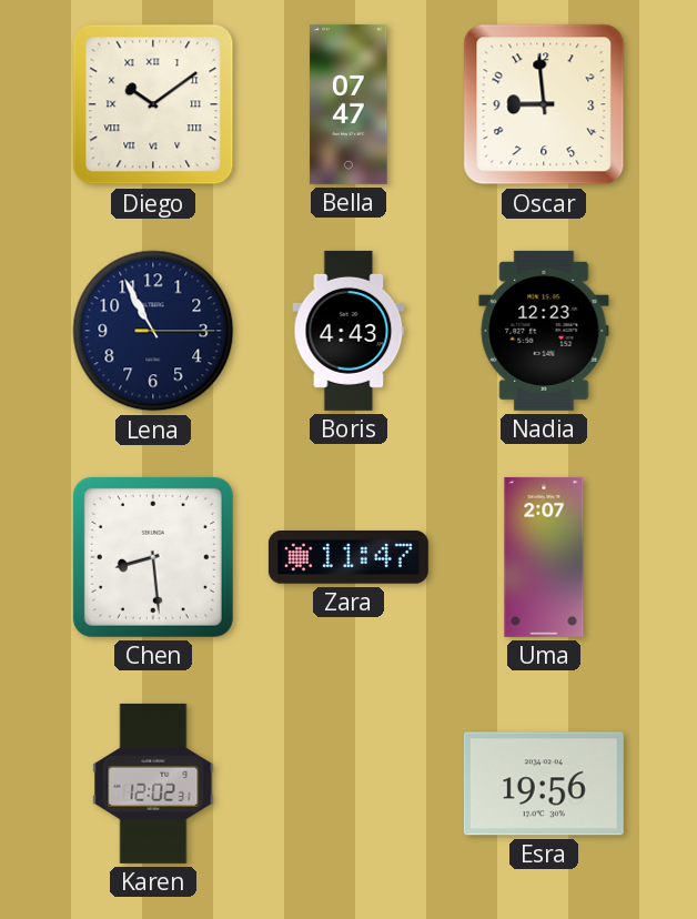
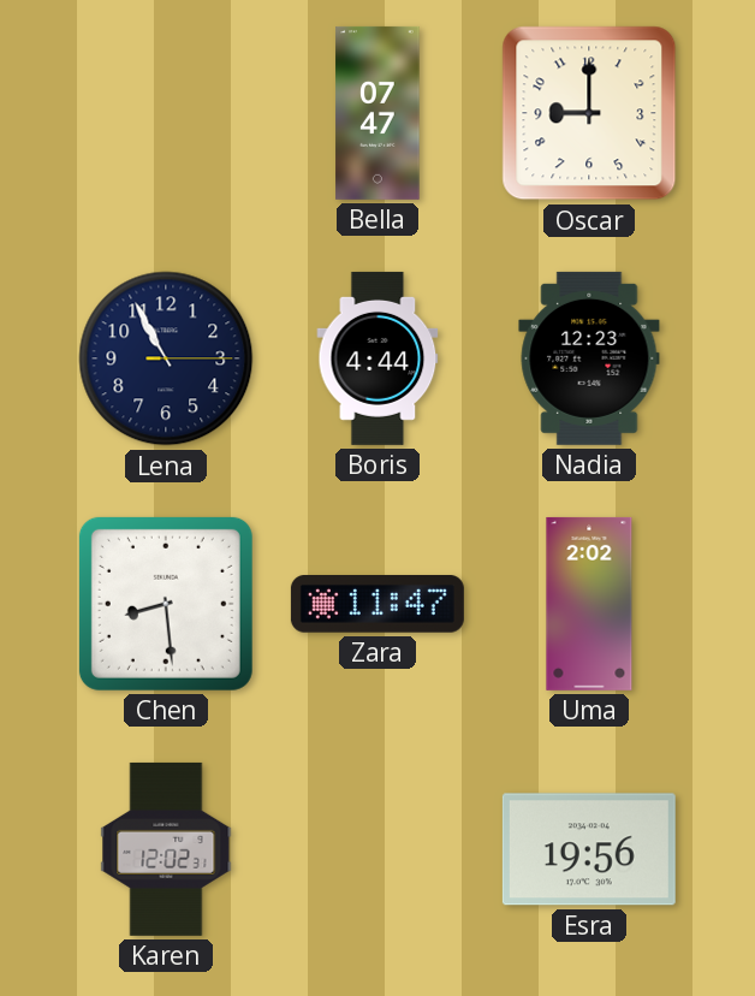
Diego: 10:09 -> none (153, 104)
Oscar: 8:59 -> 9:00 (589, 113)
Boris: 4:43 -> 4:44 (377, 358)
Uma: 2:07 -> 2:02 (589, 604)
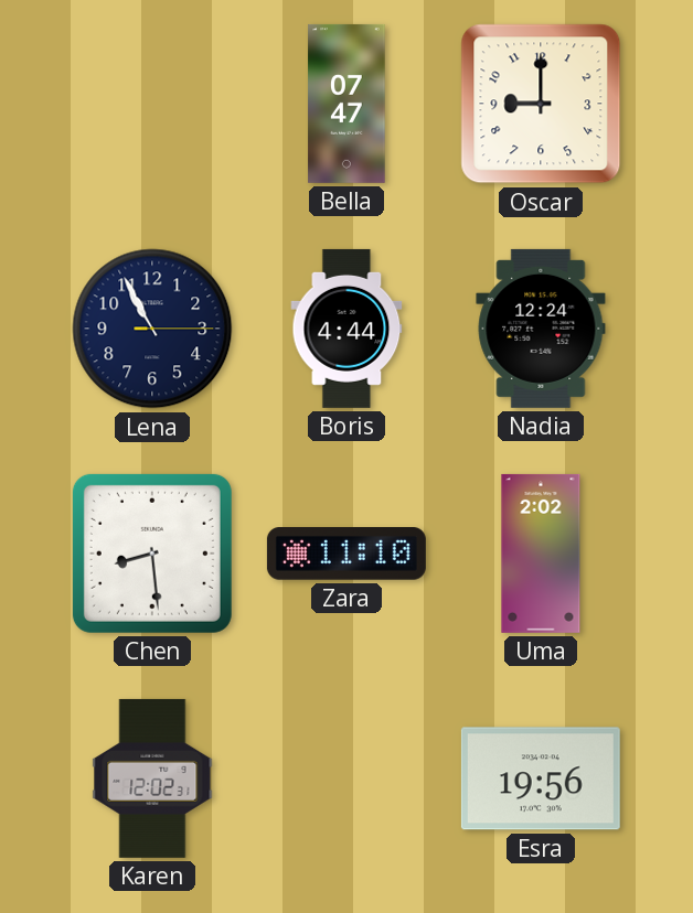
Nadia: 12:23 -> 12:24 (541, 329)
Zara: 11:47 -> 11:10 (346, 554)
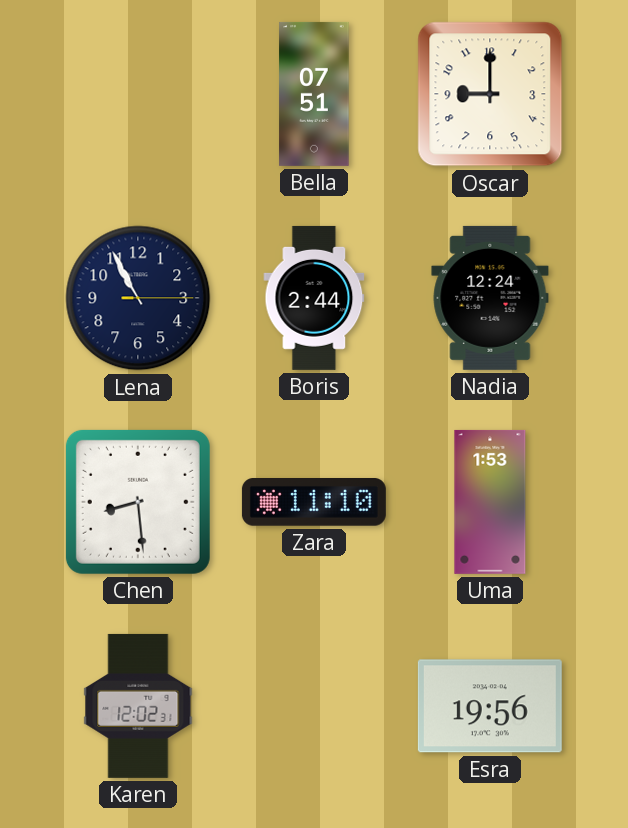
Bella: 07:47 -> 07:51 (314, 94)
Boris: 4:44 -> 2:44 (314, 298)
Uma: 2:02 -> 1:53 (490, 502)
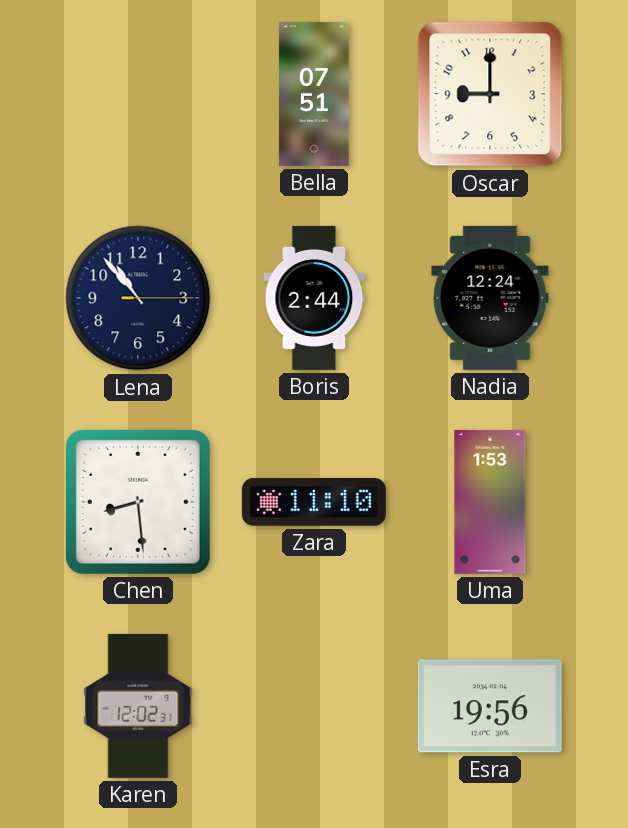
Lena: 10:55 -> 10:53 (138, 298)
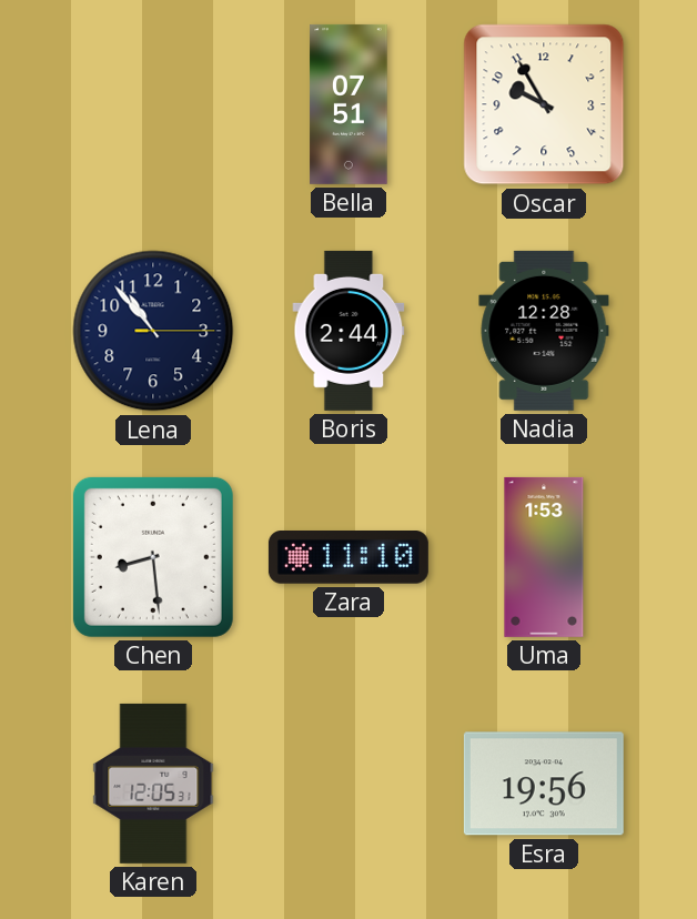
Oscar: 9:00 -> 9:55 (544, 104)
Nadia: 12:24 -> 12:28 (544, 331)
Karen: 12:02 -> 12:05 (153, 784)
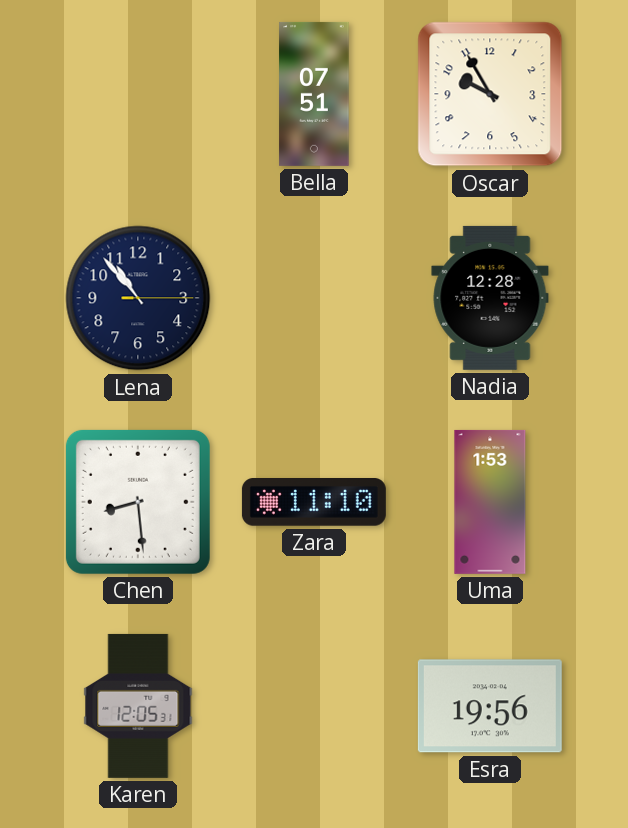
Boris: 2:44 -> none (348, 331)
